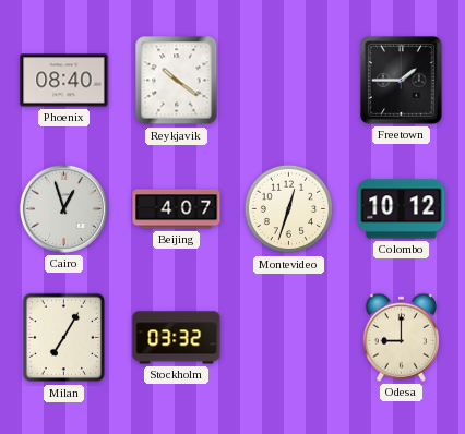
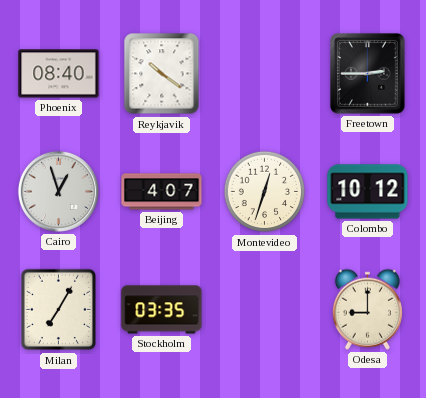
Freetown: 1:45 -> 2:45 (368, 74)
Stockholm: 03:32 -> 03:35 (162, 310)
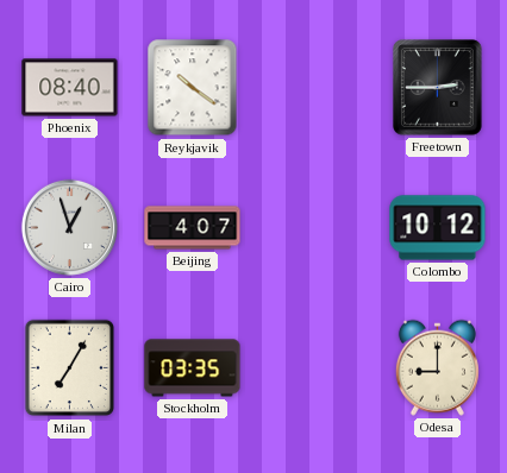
Montevideo: 12:33 -> none (265, 192)
